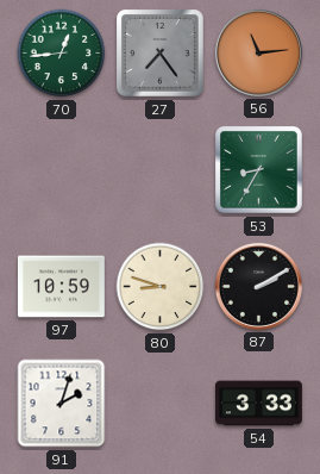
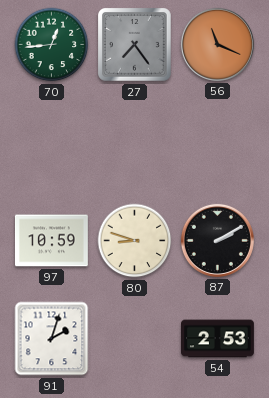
56: 11:14 -> 11:19 (217, 44)
53: 8:35 -> none (259, 170)
54: 3:33 -> 2:53 (218, 339)
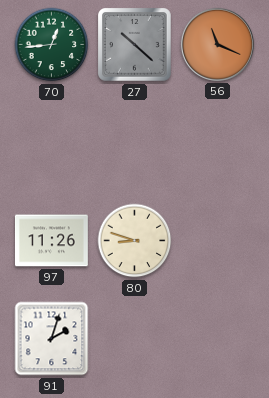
27: 7:24 -> 10:22 (135, 45)
97: 10:59 -> 11:26 (51, 241)
87: 2:10 -> none (217, 240)
54: 2:53 -> none (218, 339)
